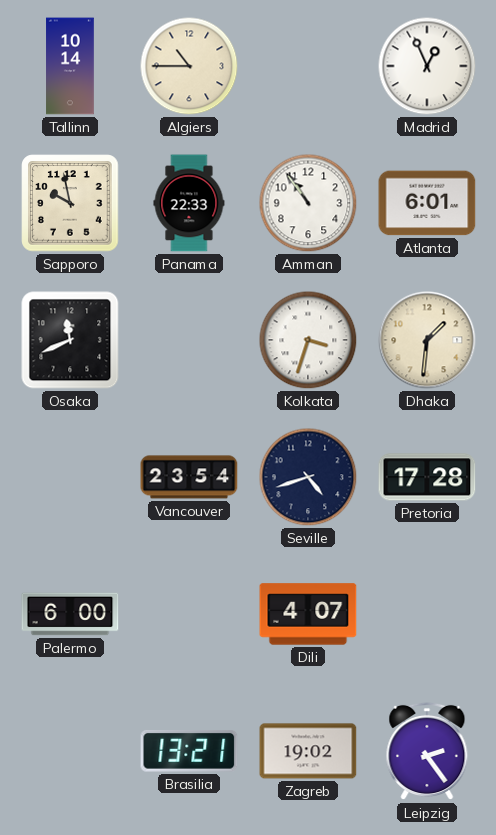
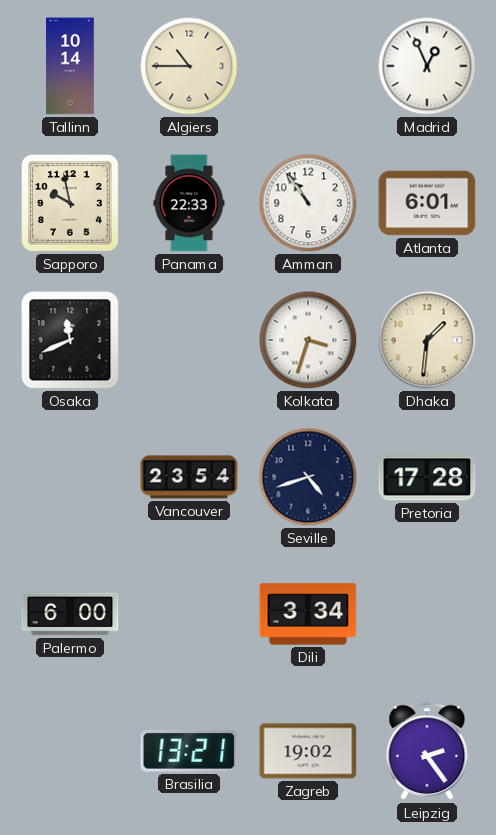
Dili: 4:07 -> 3:34 (308, 614)
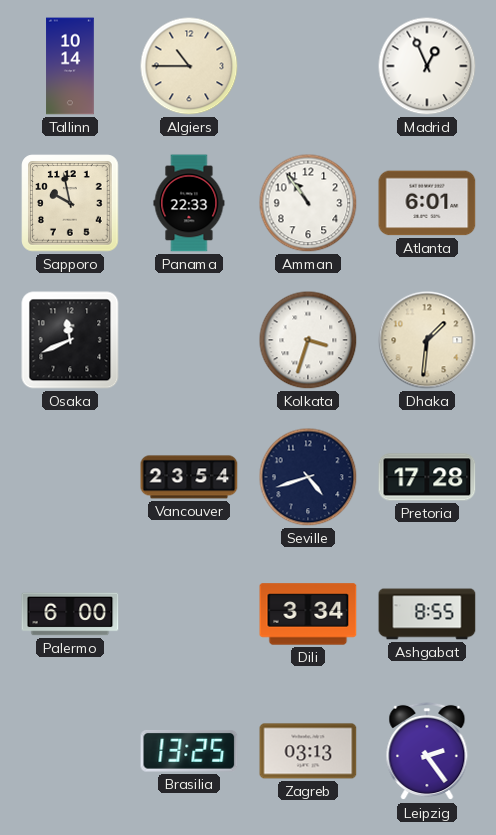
Ashgabat: none -> 8:55 (427, 614)
Brasilia: 13:21 -> 13:25 (189, 751)
Zagreb: 19:02 -> 03:13 (308, 751)
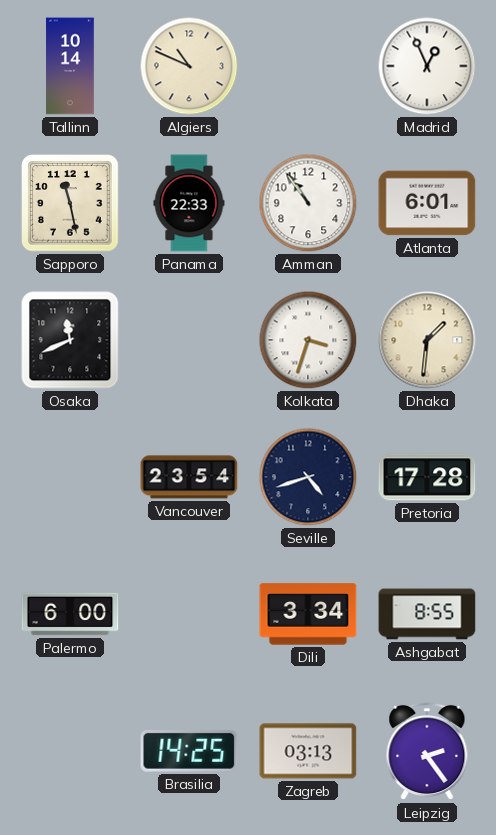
Algiers: 10:45 -> 10:49 (189, 66)
Sapporo: 9:58 -> 11:28 (70, 203)
Brasilia: 13:25 -> 14:25 (189, 751)
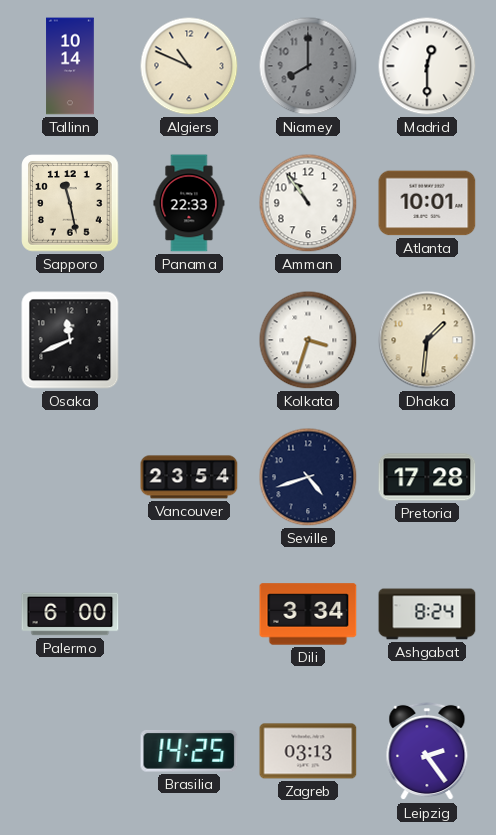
Niamey: none -> 8:00 (308, 66)
Madrid: 12:56 -> 12:30 (427, 66)
Atlanta: 6:01 -> 10:01 (427, 203)
Ashgabat: 8:55 -> 8:24 (427, 614)
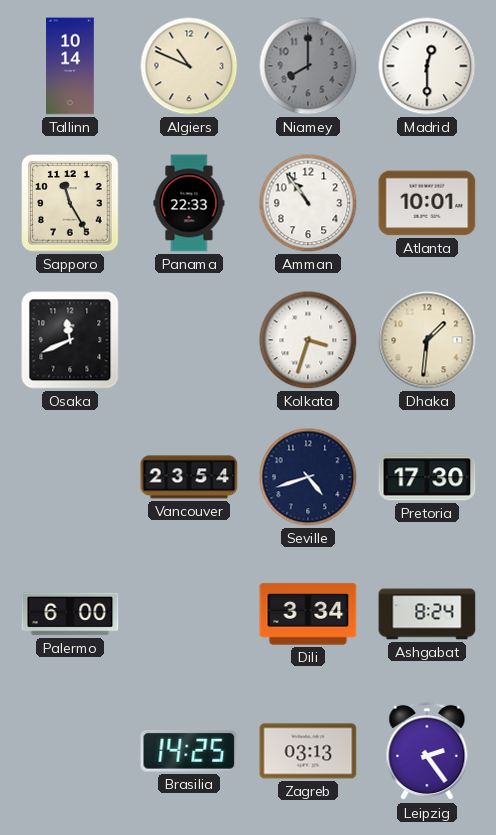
Sapporo: 11:28 -> 11:25 (70, 203)
Pretoria: 17:28 -> 17:30 (427, 477)
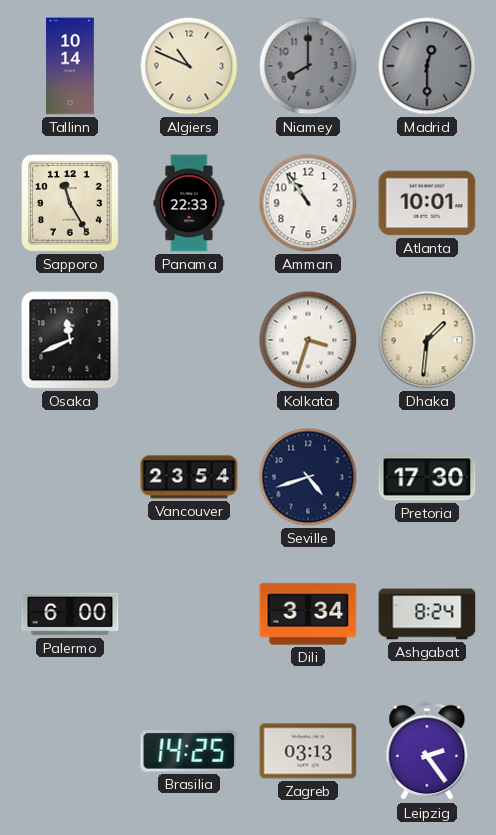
Madrid dial: white -> grey (427, 66)
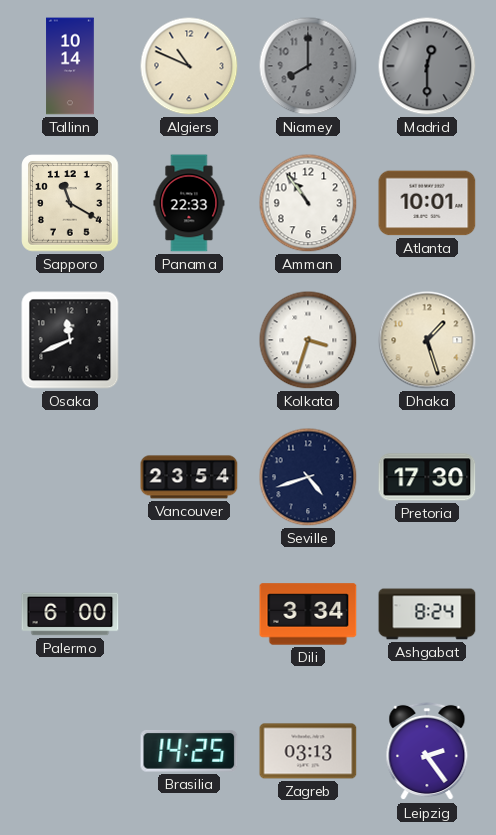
Sapporo: 11:25 -> 11:20 (70, 203)
Dhaka: 1:31 -> 1:27 (427, 340)
